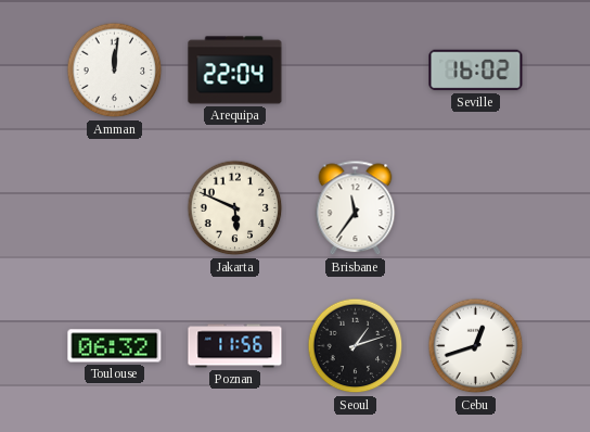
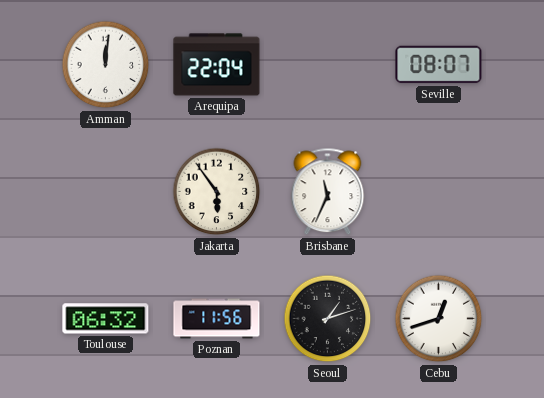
Seville: 16:02 -> 08:07 (439, 65)
Jakarta: 5:49 -> 5:54 (217, 192)
Brisbane: 11:36 -> 11:34 (328, 192)
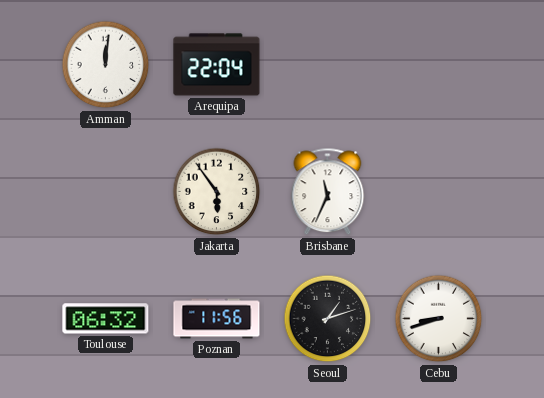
Seville: 08:07 -> none (439, 65)
Cebu: 12:42 -> 8:42 (439, 319)
